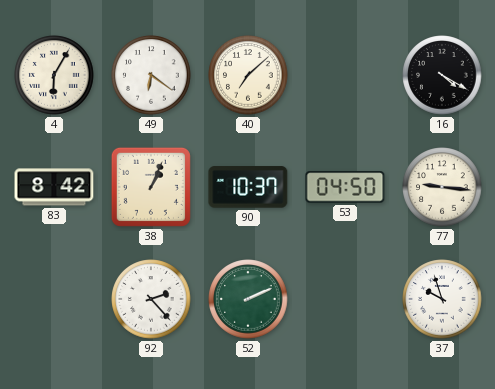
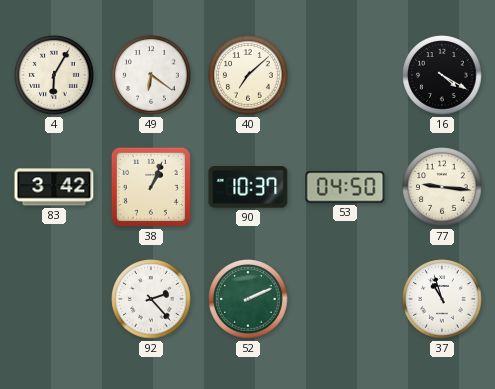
83: 8:42 -> 3:42 (54, 187)
37: 9:57 -> 10:57 (442, 299)
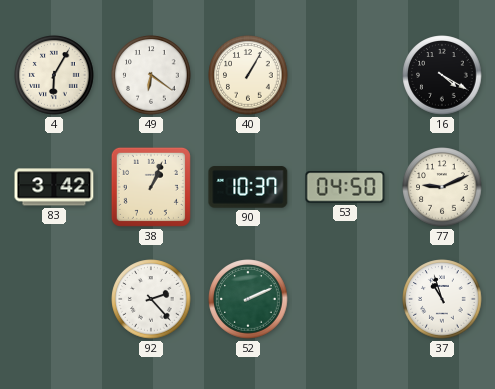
40: 7:08 -> 1:05 (248, 75)
77: 9:16 -> 9:11 (442, 187)
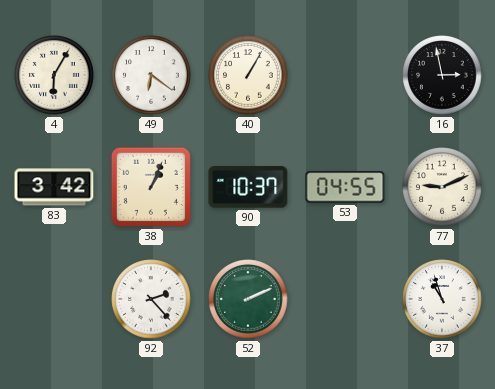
16: 4:20 -> 2:58 (442, 75)
53: 04:50 -> 04:55 (345, 187)
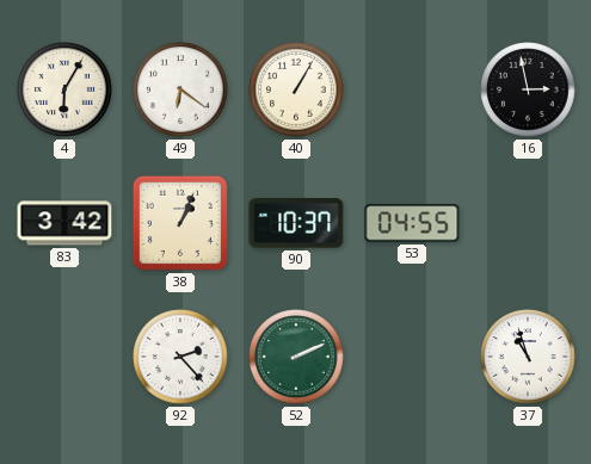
77: 9:11 -> none (442, 187)
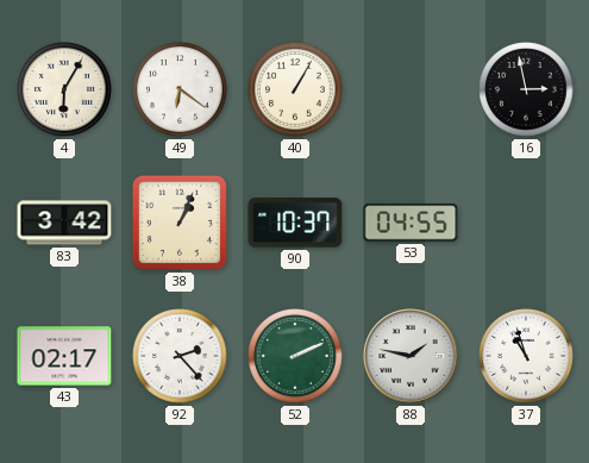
43: none -> 02:17 (64, 356)
88: none -> 1:47 (411, 356)
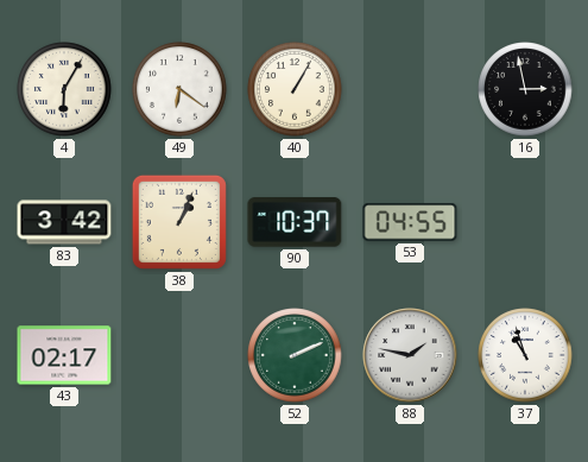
92: 2:23 -> none (180, 356)
